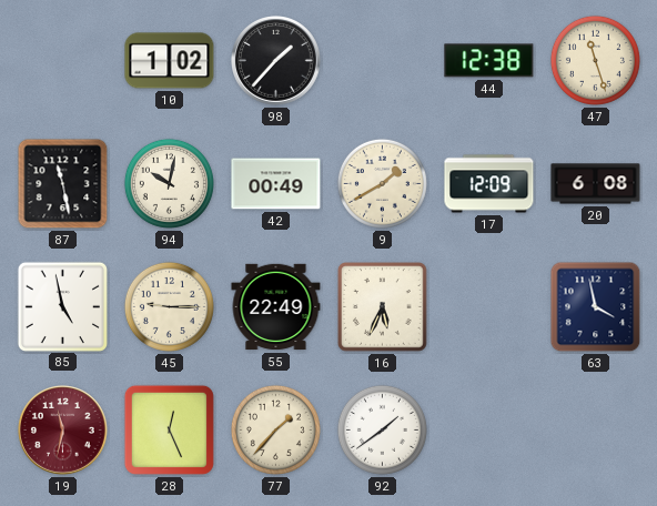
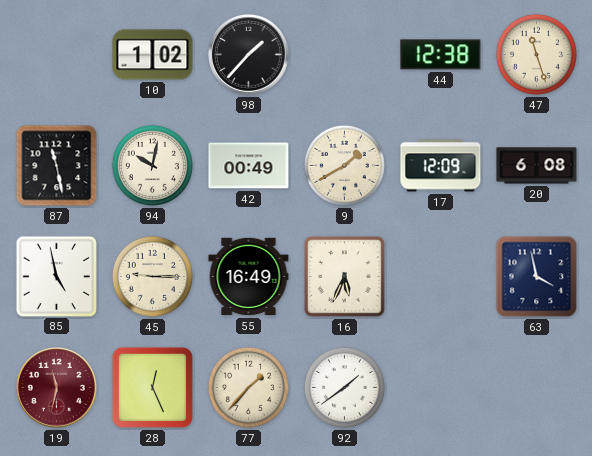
55: 22:49 -> 16:49 (249, 277)
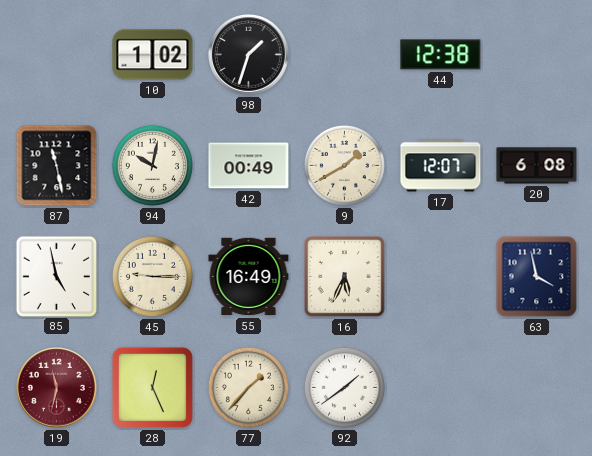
98: 1:37 -> 1:33 (249, 55)
47: 11:27 -> none (536, 54)
17: 12:09 -> 12:07 (441, 166)
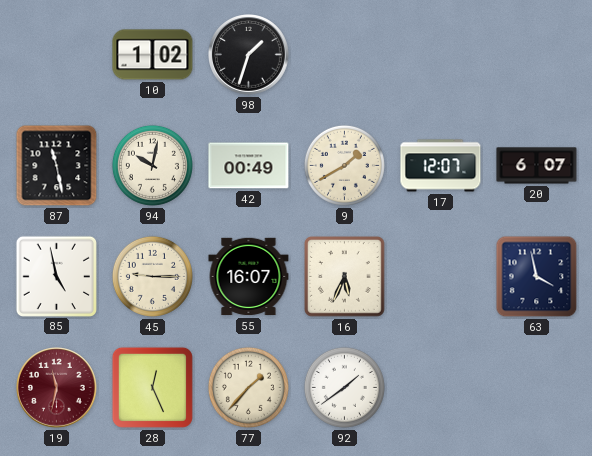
44: 12:38 -> none (441, 55)
20: 6:08 -> 6:07 (537, 166)
55: 16:49 -> 16:07 (249, 277)
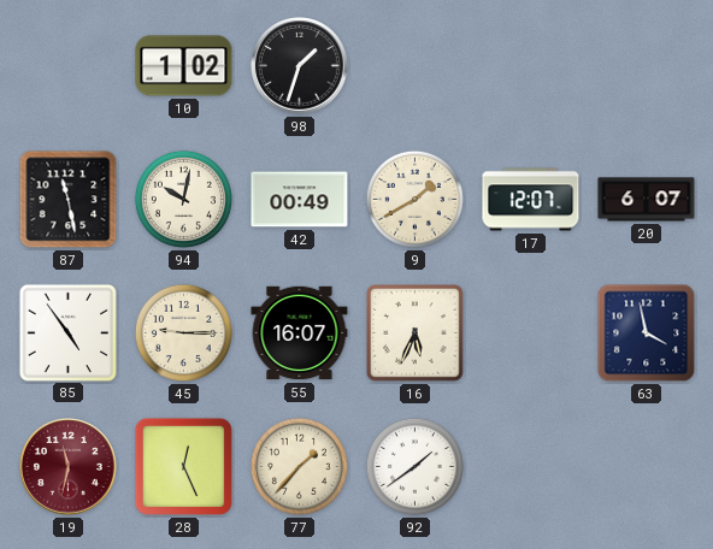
85: 4:58 -> 4:54 (67, 332)
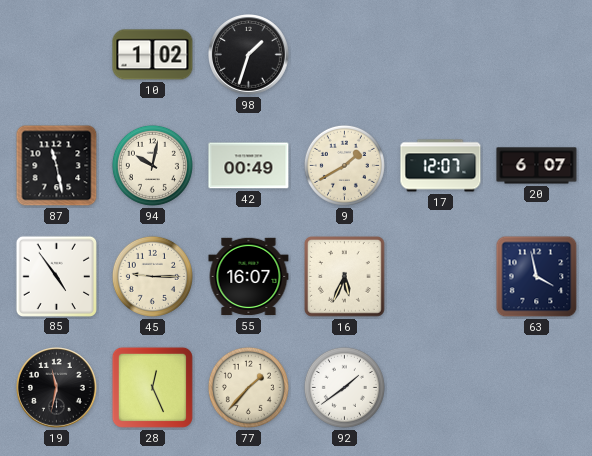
19 dial: burgundy -> black (57, 388)
